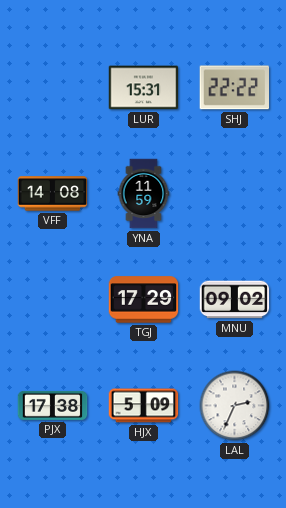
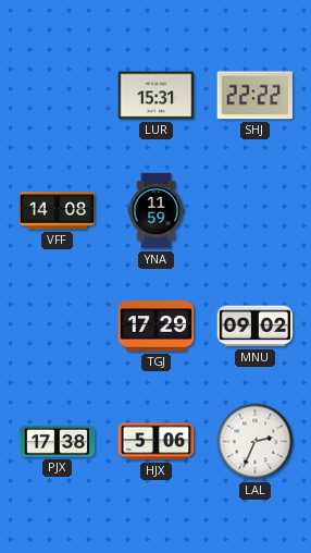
HJX: 5:09 -> 5:06 (157, 442)
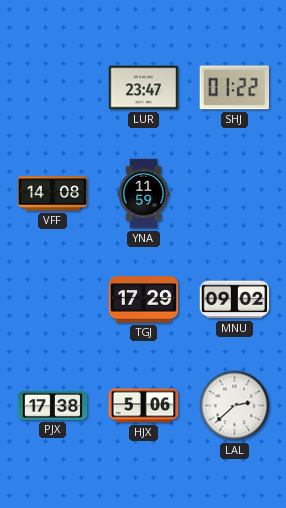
LUR: 15:31 -> 23:47 (144, 88)
SHJ: 22:22 -> 01:22 (235, 88)
LAL: 2:34 -> 2:38 (235, 406)
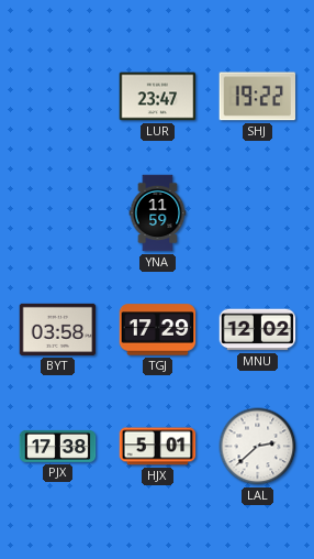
SHJ: 01:22 -> 19:22 (258, 97)
VFF: 14:08 -> none (53, 194)
BYT: none -> 03:58 (58, 329)
MNU: 09:02 -> 12:02 (258, 330)
HJX: 5:06 -> 5:01 (158, 447)
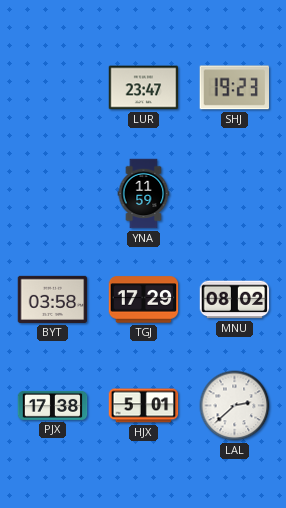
SHJ: 19:22 -> 19:23 (235, 88)
MNU: 12:02 -> 08:02 (235, 300)
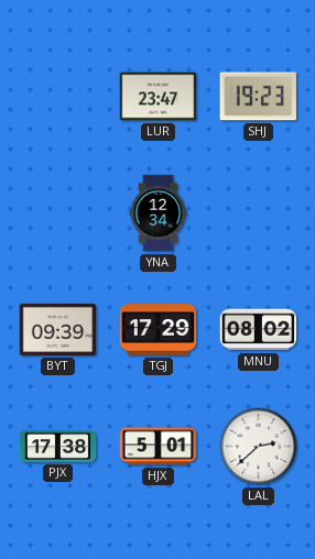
YNA: 11:59 -> 12:34 (159, 213)
BYT: 03:58 -> 09:39 (58, 329)
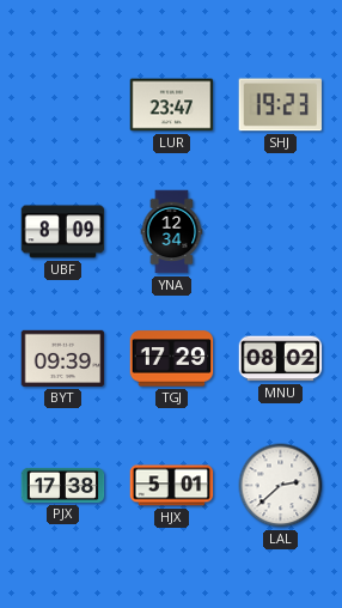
UBF: none -> 8:09 (63, 232)
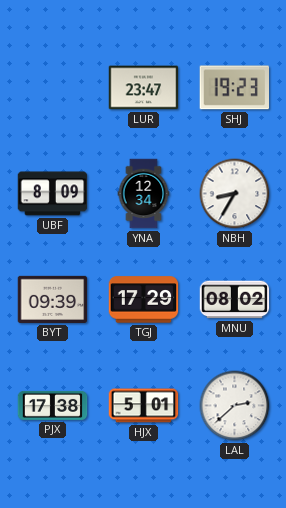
NBH: none -> 8:35 (235, 194)
